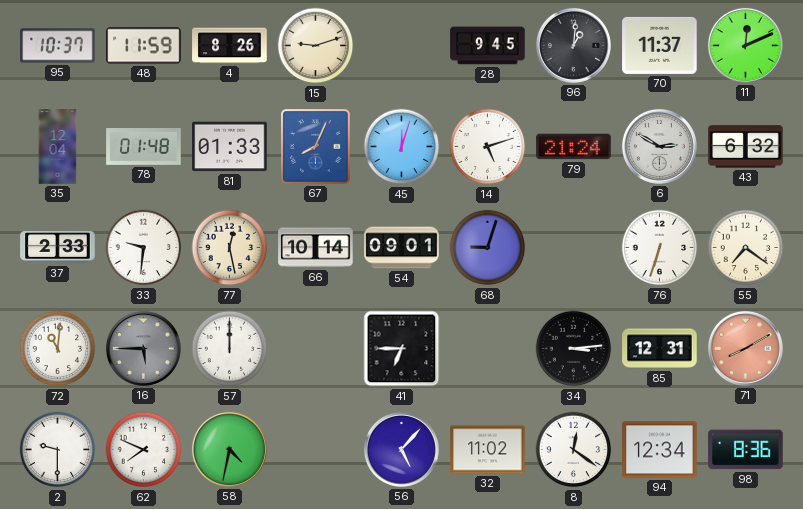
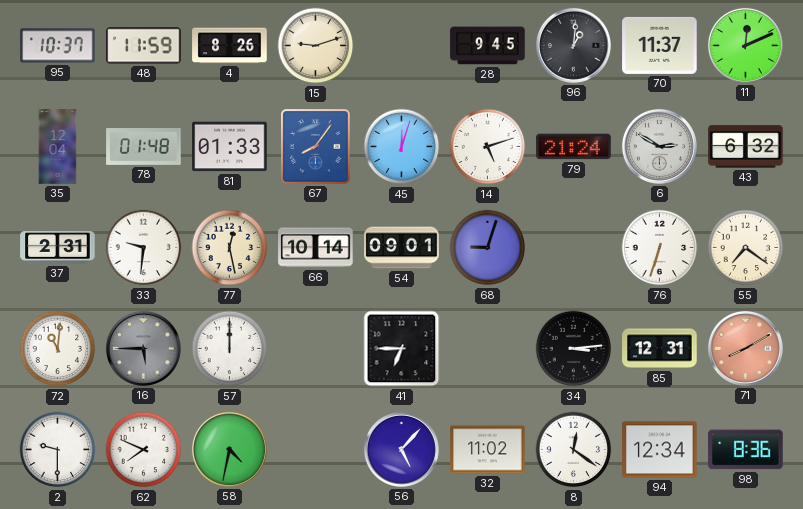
67: 8:04 -> 8:06 (316, 147)
37: 2:33 -> 2:31 (58, 248)
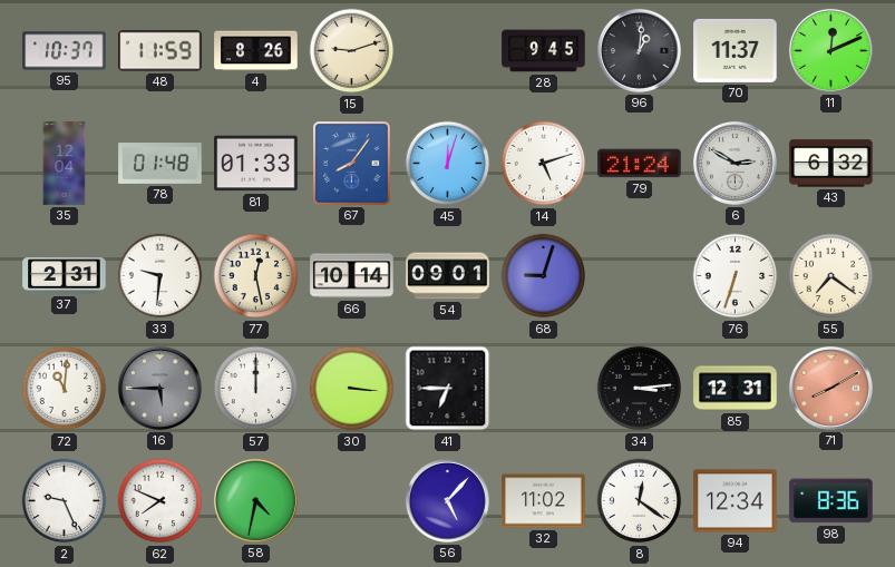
30: none -> 3:16 (352, 389)
2: 9:30 -> 9:26 (65, 501)
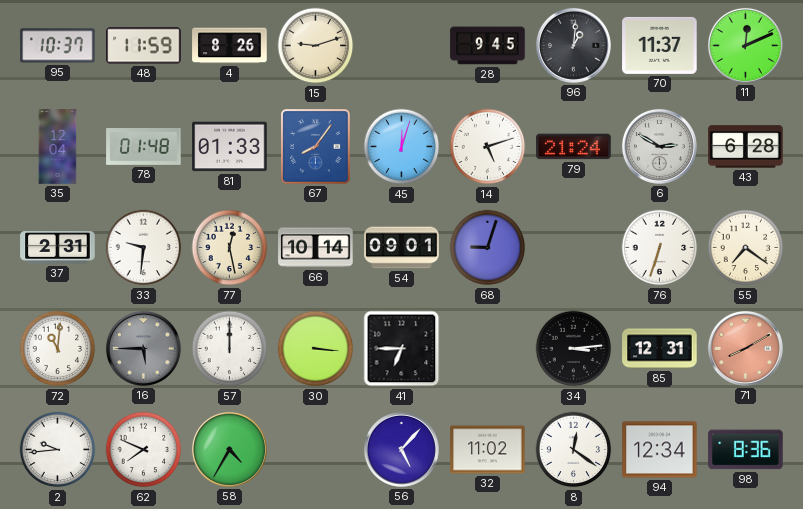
43: 6:32 -> 6:28 (746, 147)
2: 9:26 -> 9:44 (58, 450)
58: 4:32 -> 4:35 (229, 449)
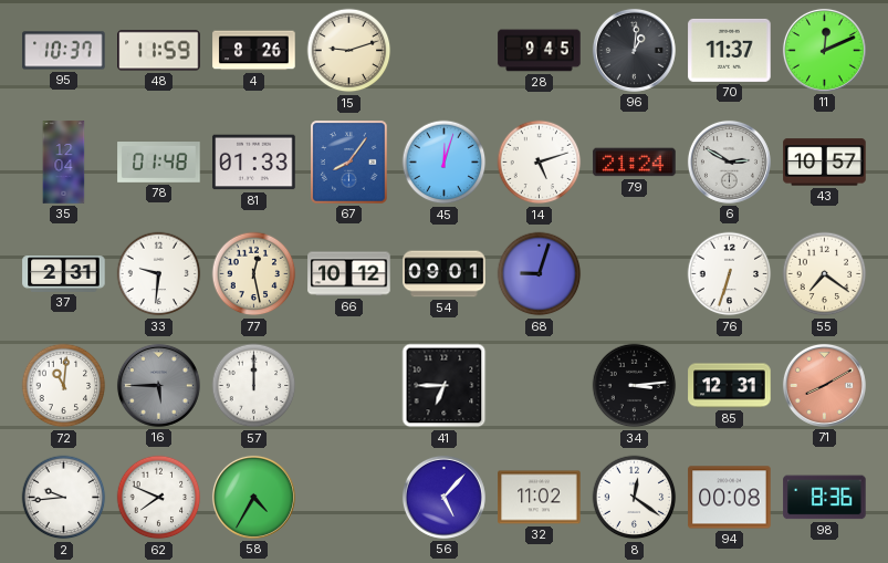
43: 6:28 -> 10:57 (825, 163)
66: 10:14 -> 10:12 (349, 274)
30: 3:16 -> none (316, 349)
94: 12:34 -> 00:08 (730, 498)
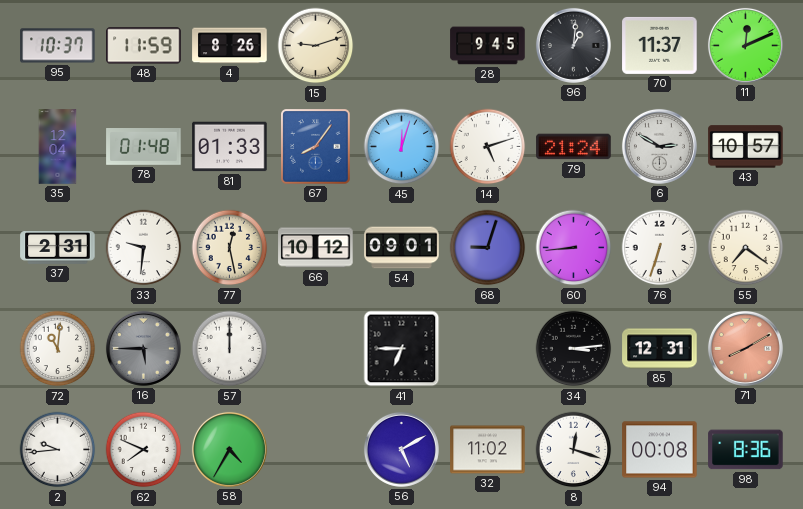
60: none -> 8:44 (574, 248)
56: 5:07 -> 5:10 (401, 449)
8: 12:21 -> 12:18 (574, 450)
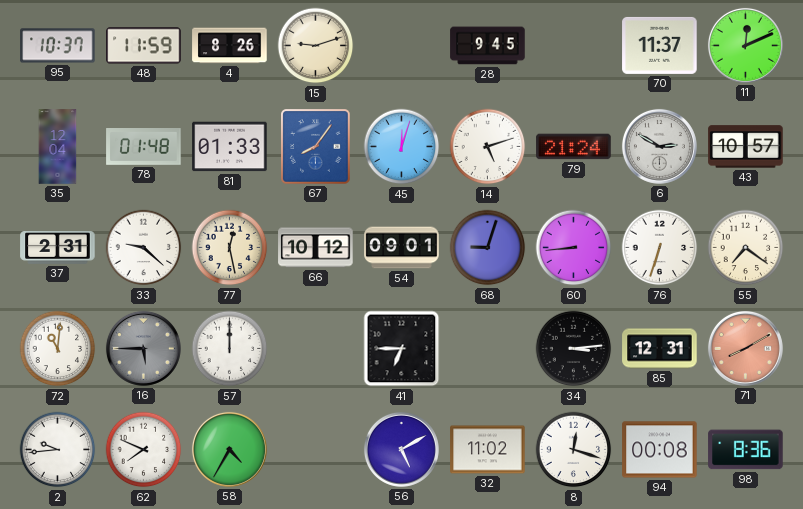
96: 1:01 -> none (573, 45)
33: 9:31 -> 9:22 (144, 248)
